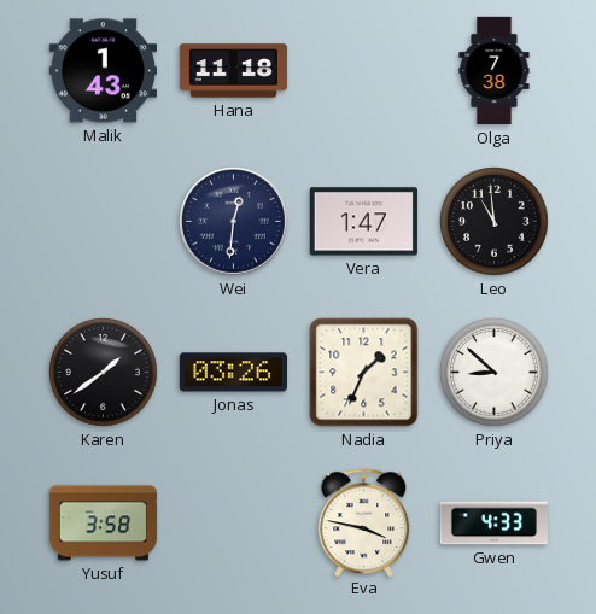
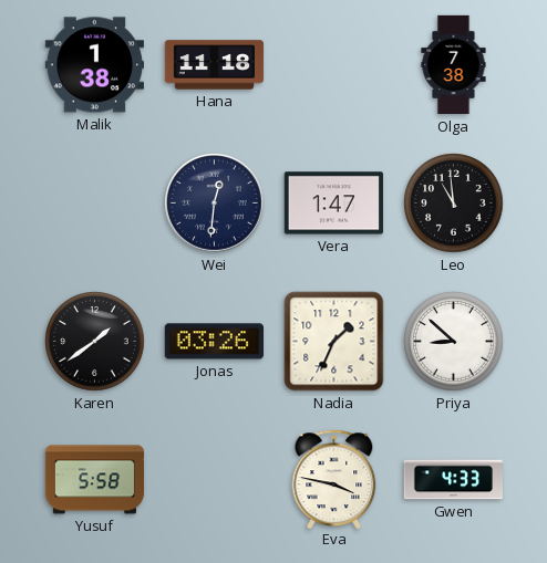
Malik: 1:43 -> 1:38 (94, 65)
Yusuf: 3:58 -> 5:58 (95, 480)
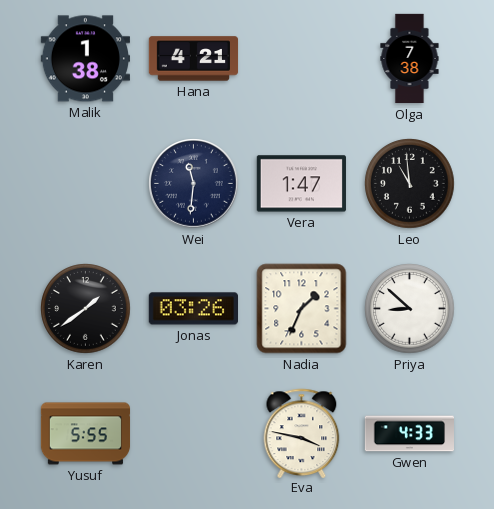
Hana: 11:18 -> 4:21 (194, 59)
Wei: 12:31 -> 11:31 (194, 184)
Yusuf: 5:58 -> 5:55 (86, 434)
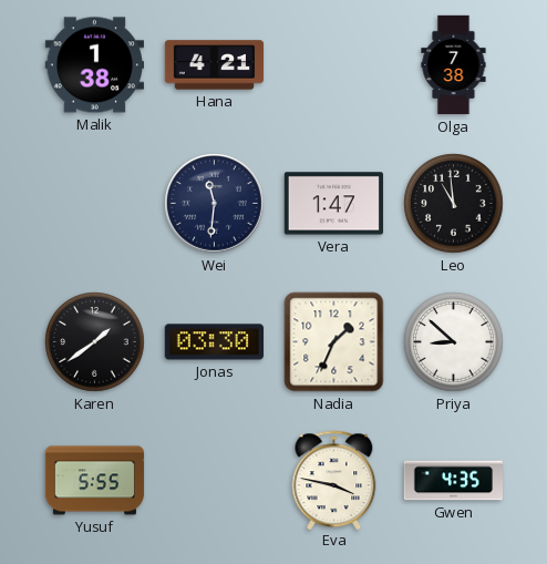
Jonas: 03:26 -> 03:30 (214, 342)
Gwen: 4:33 -> 4:35 (453, 481)
